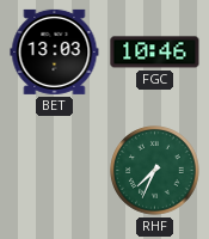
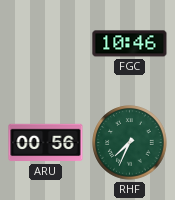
BET: 13:03 -> none (55, 51)
ARU: none -> 00:56 (46, 143)
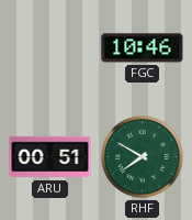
ARU: 00:56 -> 00:51 (50, 157)
RHF: 7:34 -> 7:50 (143, 157)
